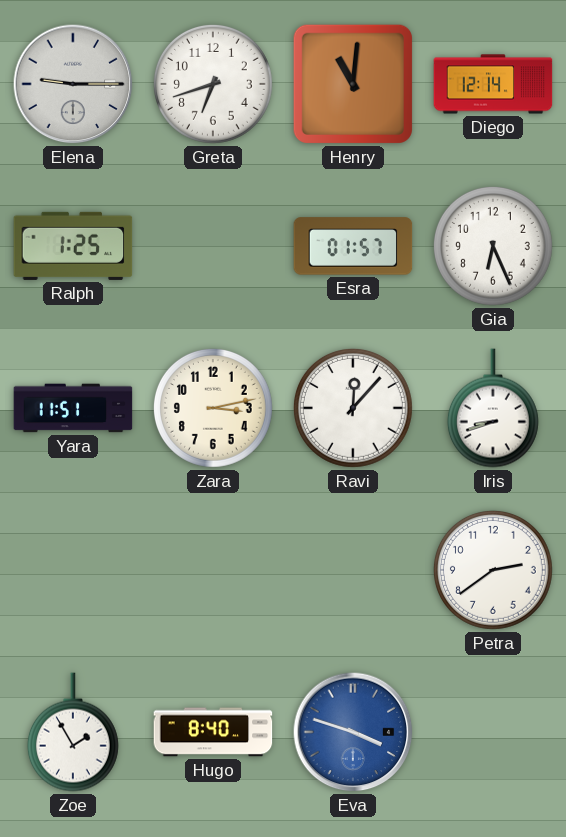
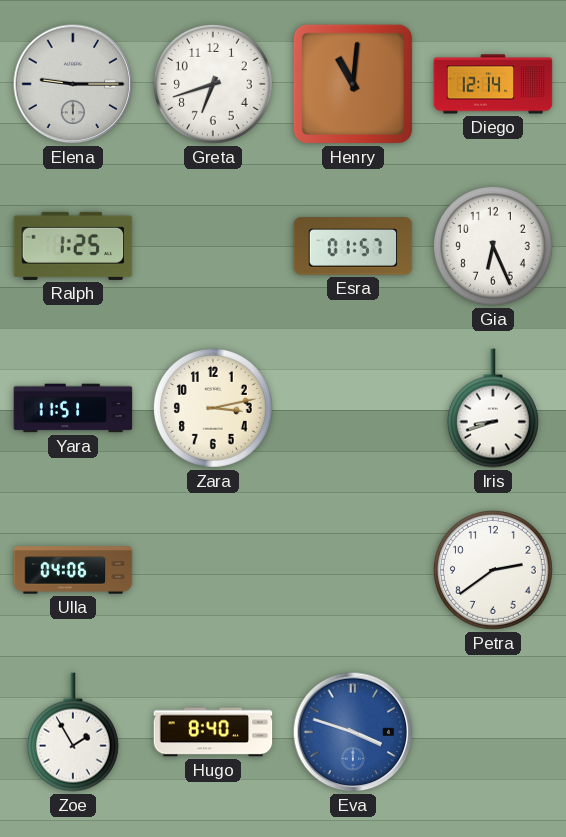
Ravi: 12:07 -> none (353, 408)
Ulla: none -> 04:06 (73, 570)
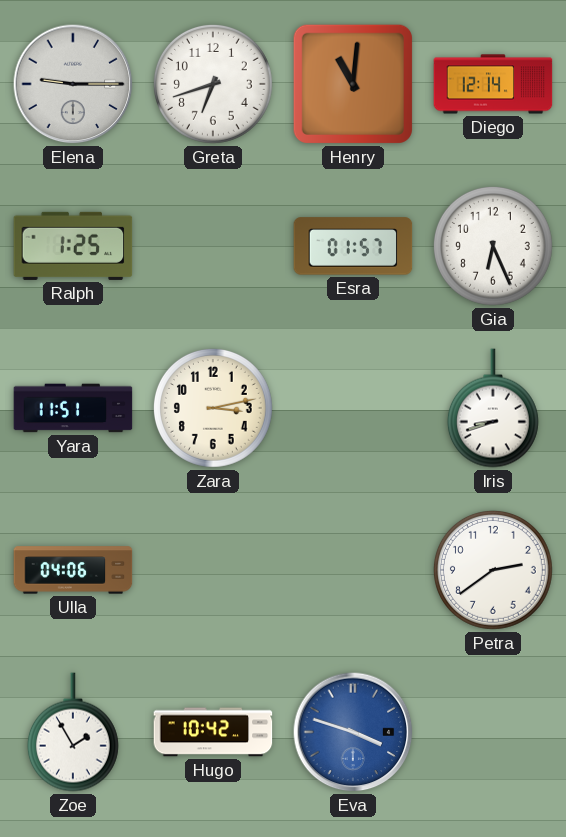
Hugo: 8:40 -> 10:42 (213, 732)
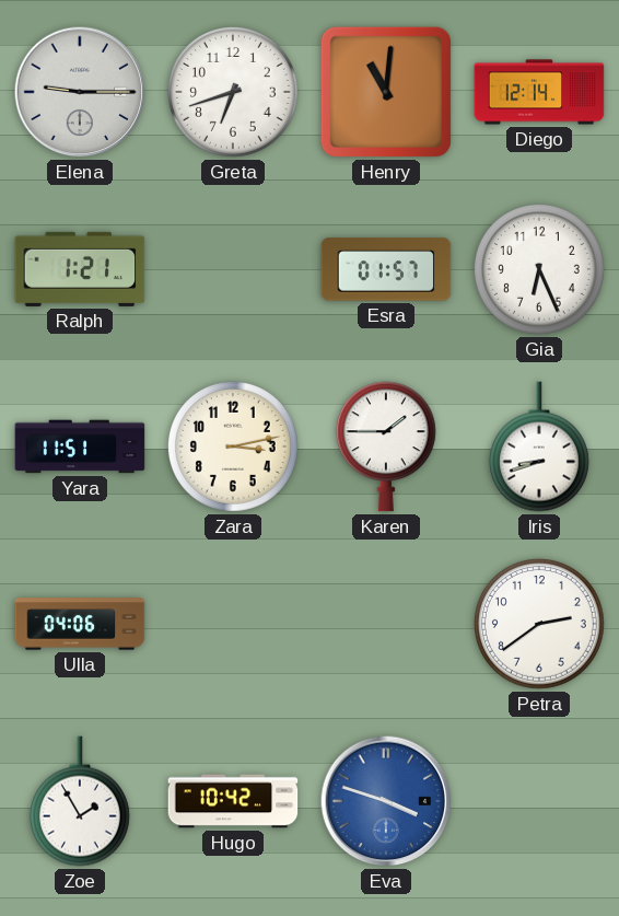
Ralph: 1:25 -> 1:21 (80, 269)
Karen: none -> 1:45 (386, 447)
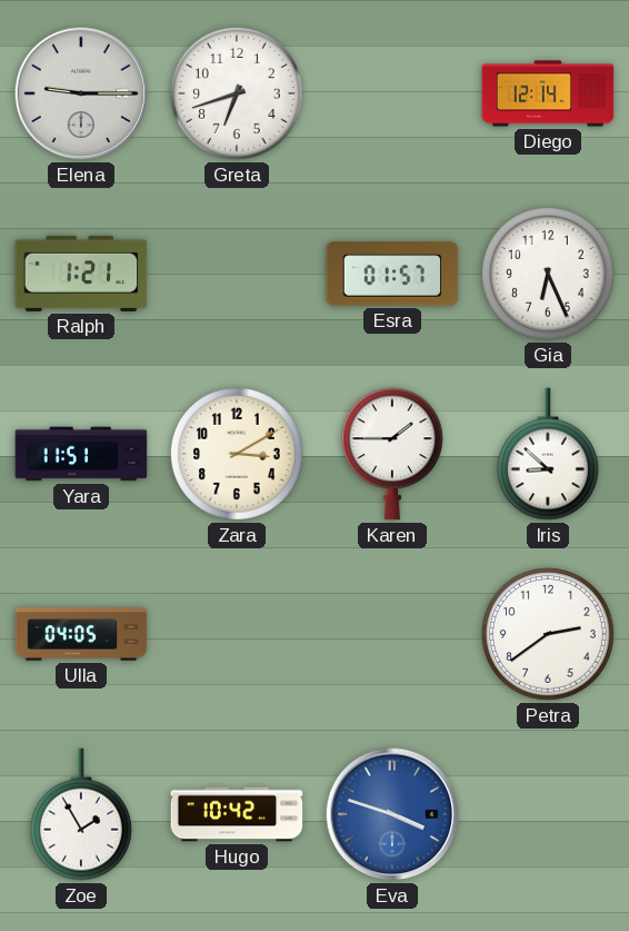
Henry: 11:01 -> none (386, 92)
Zara: 3:13 -> 3:10 (237, 454)
Iris: 8:42 -> 8:52 (548, 454)
Ulla: 04:06 -> 04:05 (81, 634)
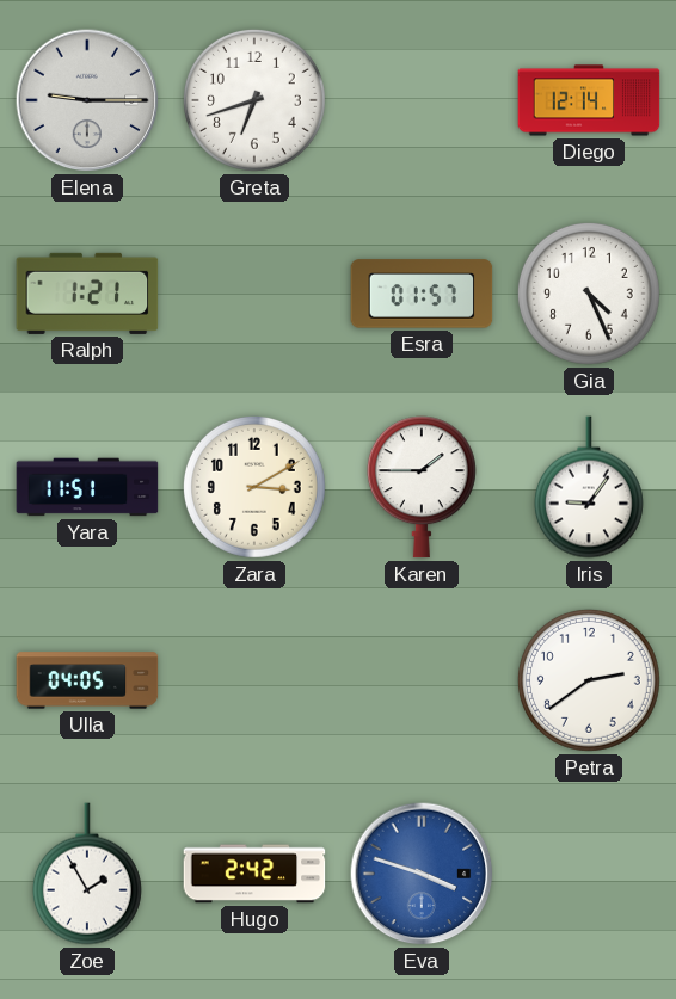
Gia: 6:26 -> 4:26 (589, 294)
Iris: 8:52 -> 9:06 (589, 487)
Hugo: 10:42 -> 2:42 (254, 874)
